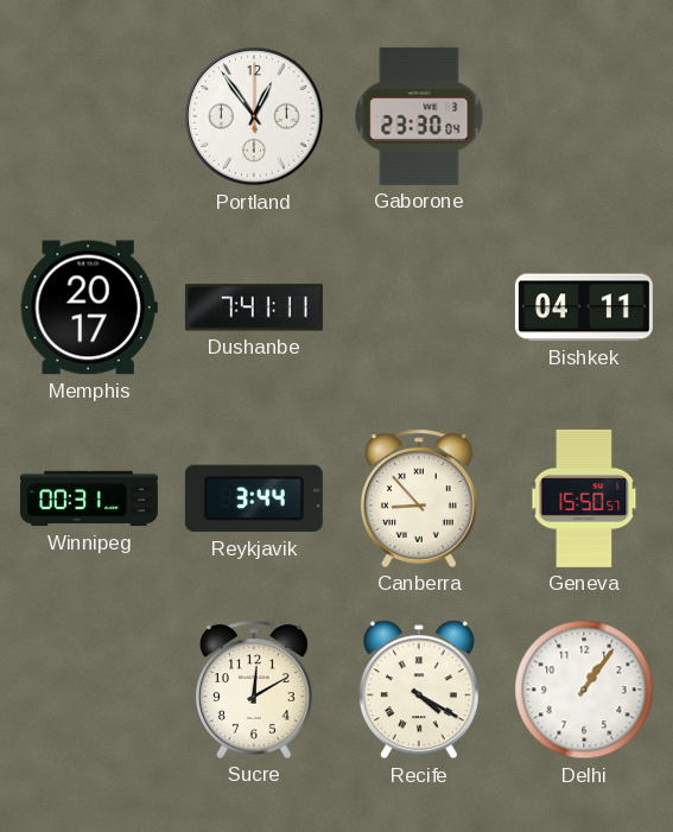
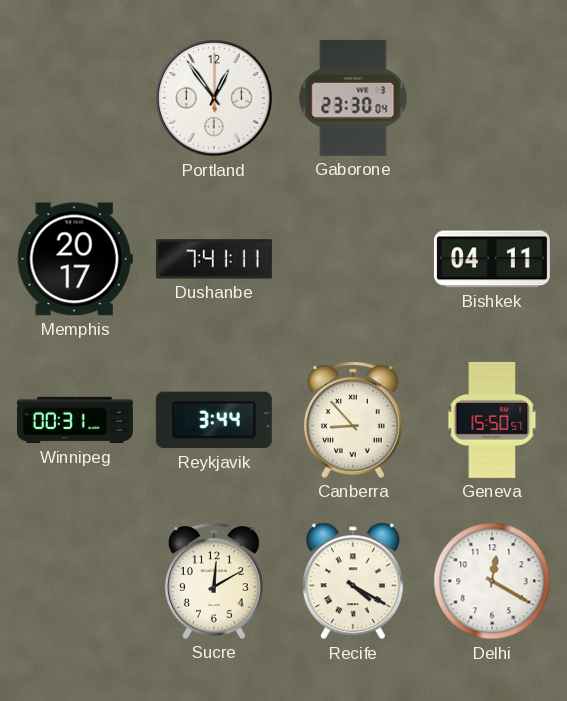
Delhi: 1:06 -> 12:20 (492, 581)
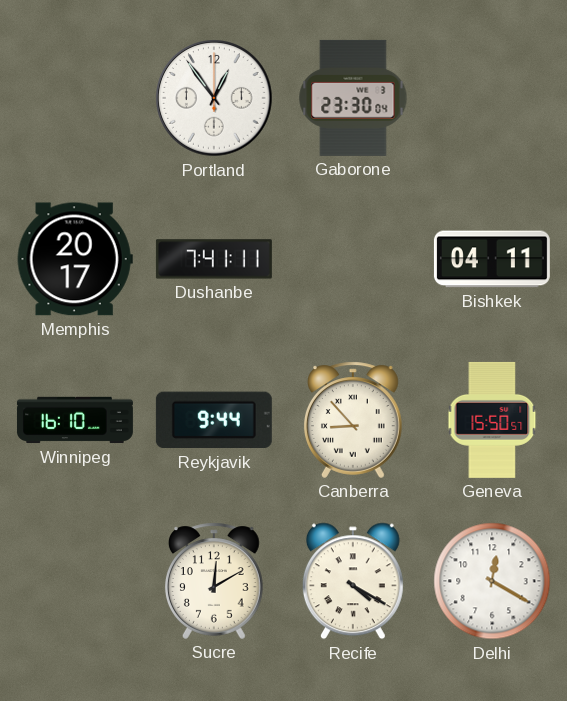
Winnipeg: 00:31 -> 16:10 (75, 420)
Reykjavik: 3:44 -> 9:44 (214, 420)
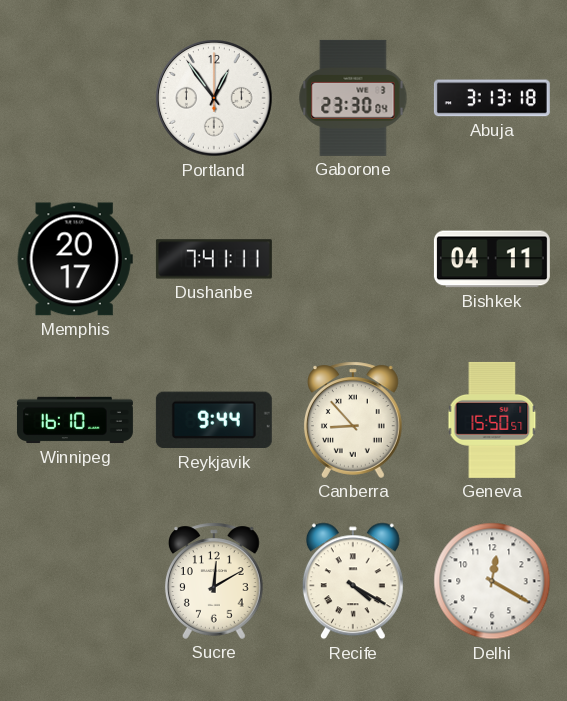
Abuja: none -> 3:13 (492, 98)
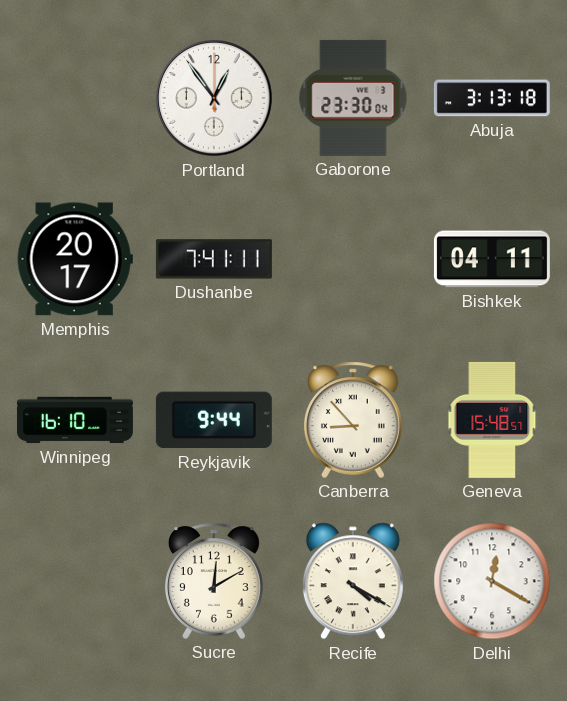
Geneva: 15:50 -> 15:48 (492, 420)
